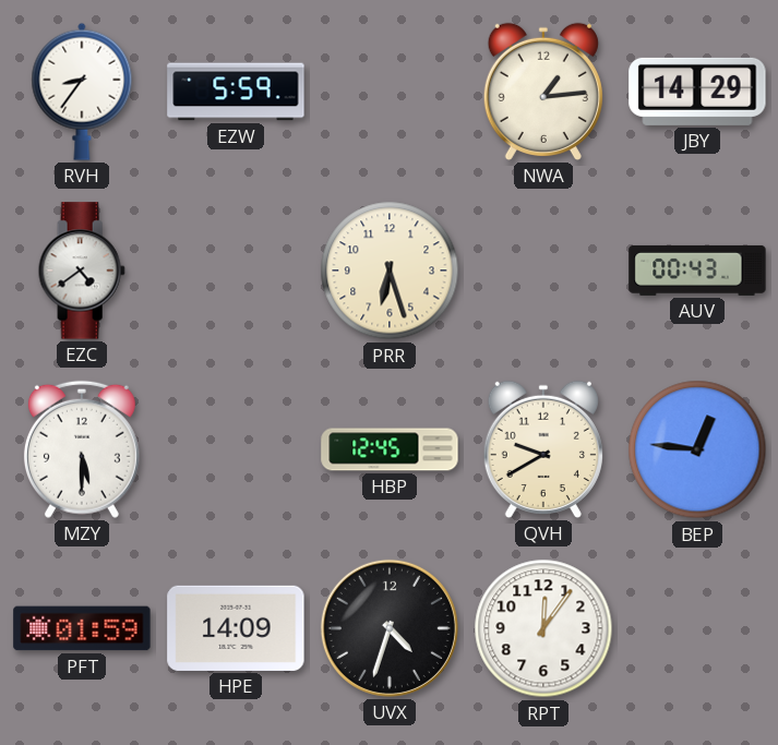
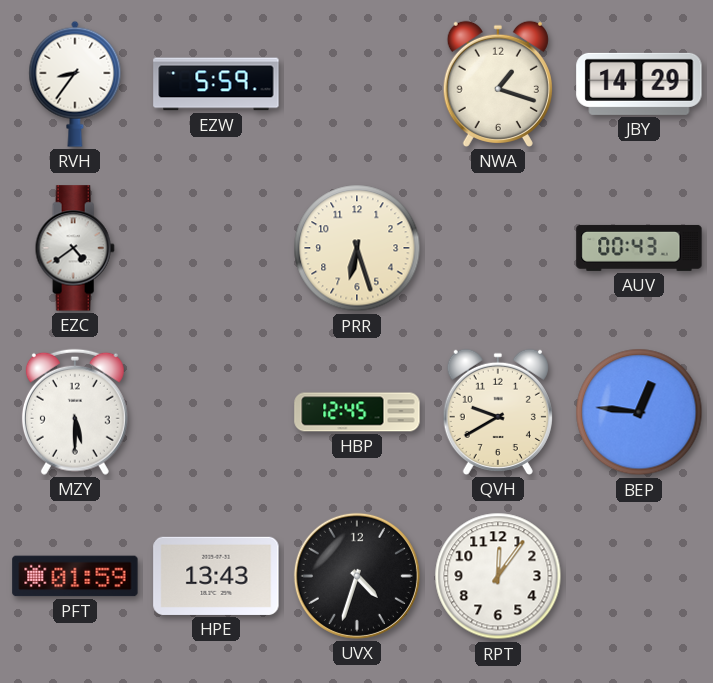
NWA: 1:14 -> 1:18 (498, 84)
HPE: 14:09 -> 13:43 (216, 576)
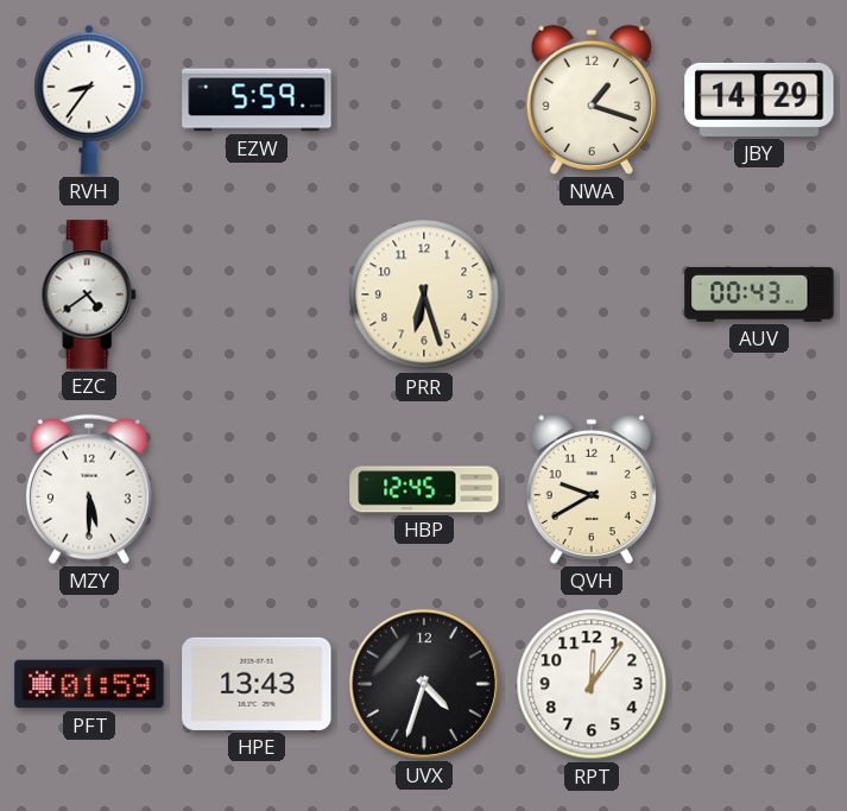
BEP: 12:46 -> none (639, 412)
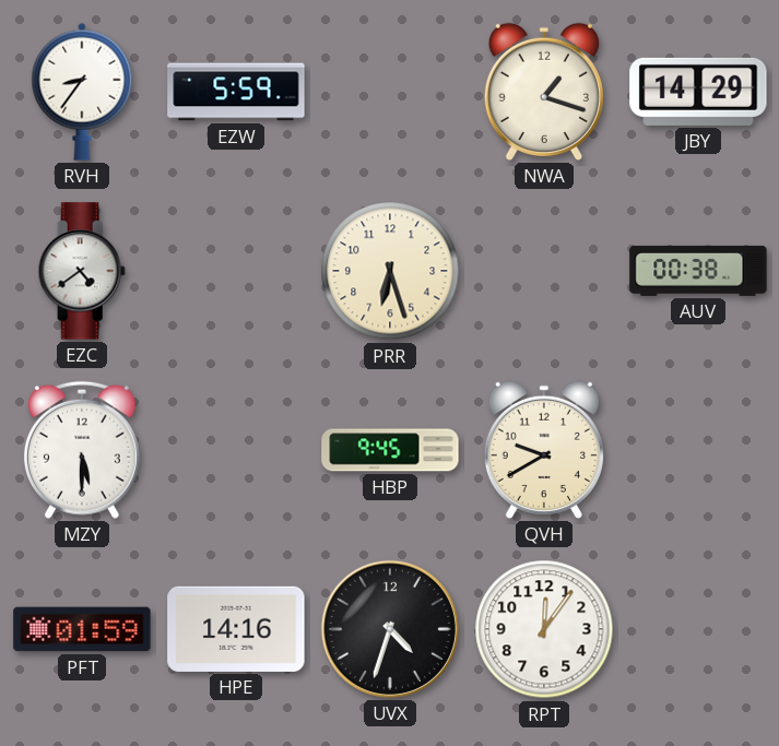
AUV: 00:43 -> 00:38 (698, 271)
HBP: 12:45 -> 9:45 (390, 450)
HPE: 13:43 -> 14:16 (236, 629)
